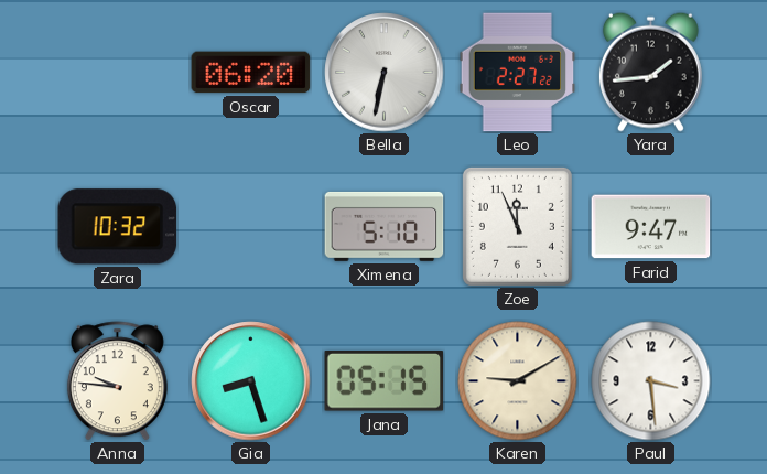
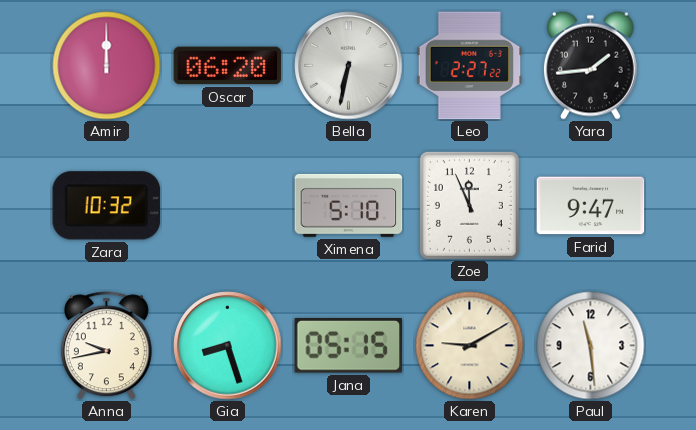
Amir: none -> 12:00 (107, 66)
Anna: 9:46 -> 9:43 (106, 346)
Paul: 3:29 -> 11:29 (591, 346)
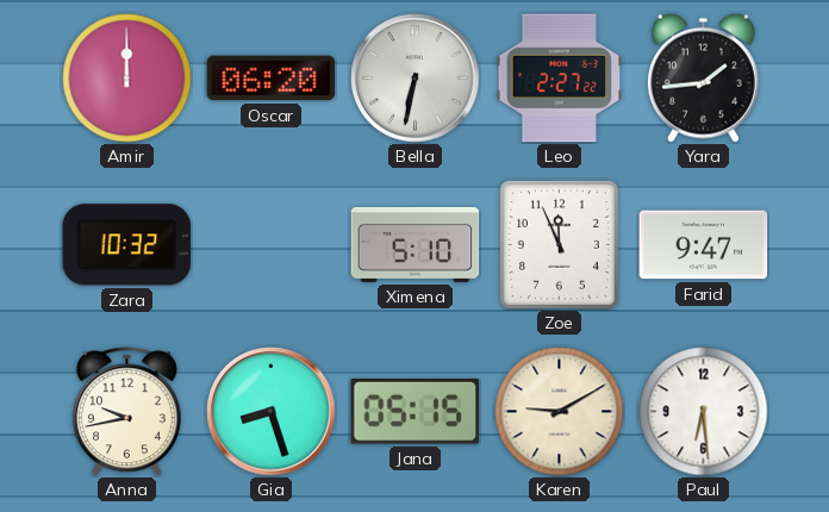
Paul: 11:29 -> 6:29 (704, 412)
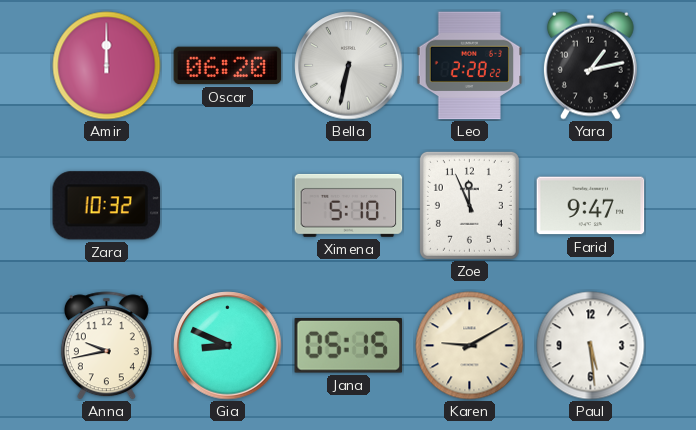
Leo: 2:27 -> 2:28 (470, 66)
Yara: 1:44 -> 1:13 (590, 65)
Gia: 8:27 -> 8:49 (228, 346)
Paul: 6:29 -> 5:29 (591, 346)
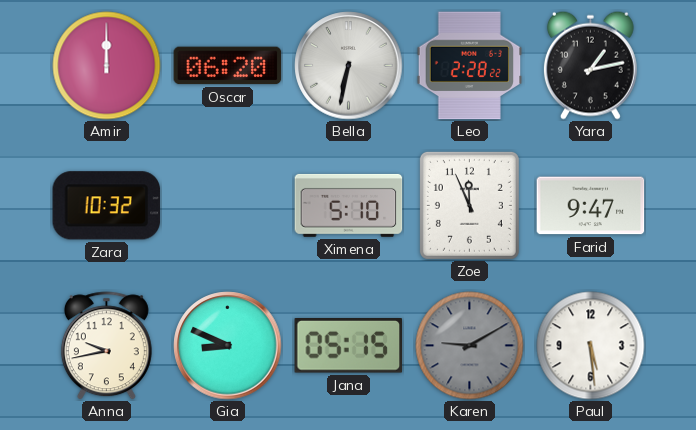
Karen dial: cream -> grey (470, 346)
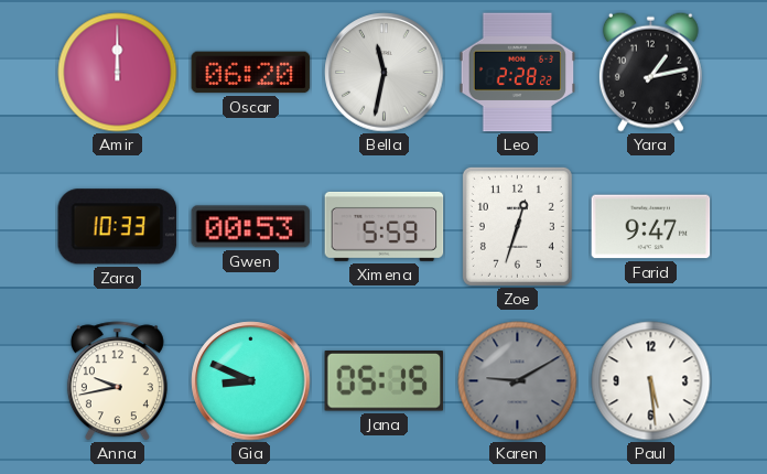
Bella: 6:32 -> 11:32 (385, 73)
Zara: 10:32 -> 10:33 (118, 227)
Gwen: none -> 00:53 (251, 227)
Ximena: 5:10 -> 5:59 (385, 226)
Zoe: 11:56 -> 12:33 (517, 226)
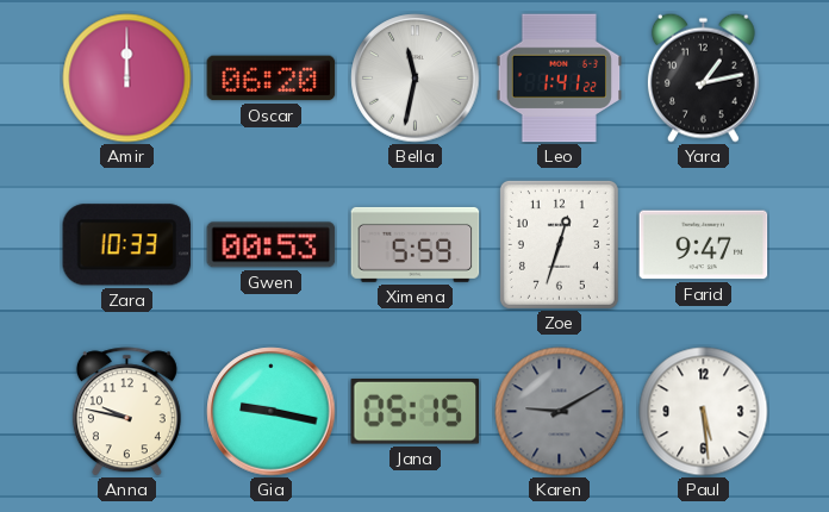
Leo: 2:28 -> 1:41 (560, 79)
Anna: 9:43 -> 9:47 (126, 412)
Gia: 8:49 -> 9:17 (272, 412)
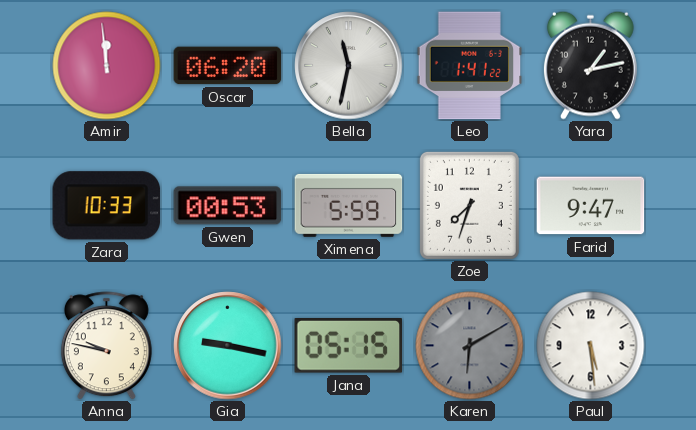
Amir: 12:00 -> 11:59 (107, 66)
Zoe: 12:33 -> 7:33 (469, 205)
Karen: 9:10 -> 6:10 (470, 346)
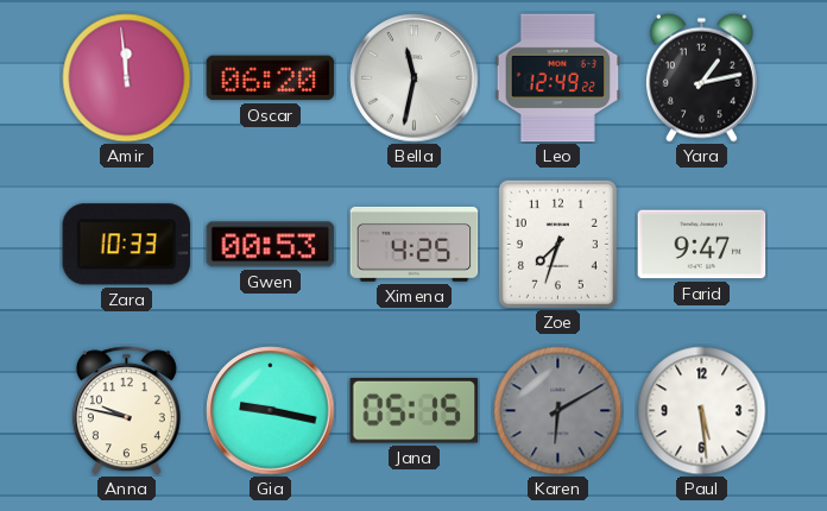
Leo: 1:41 -> 12:49 (558, 78)
Ximena: 5:59 -> 4:25 (415, 244)
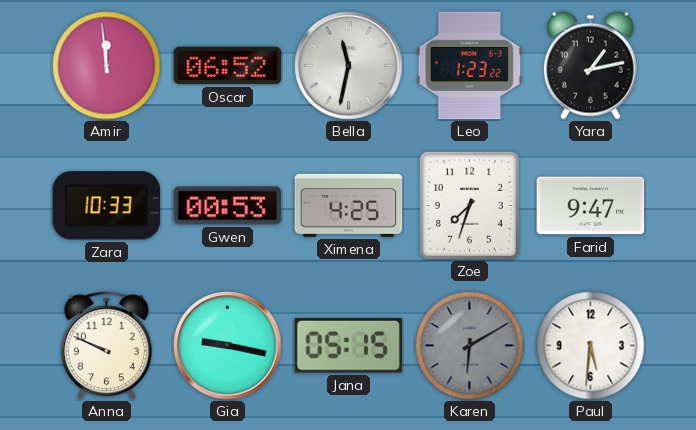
Oscar: 06:20 -> 06:52 (228, 66)
Leo: 12:49 -> 1:23 (470, 66)
Anna: 9:47 -> 9:49 (106, 346)
Paul: 5:29 -> 5:31 (591, 346)
